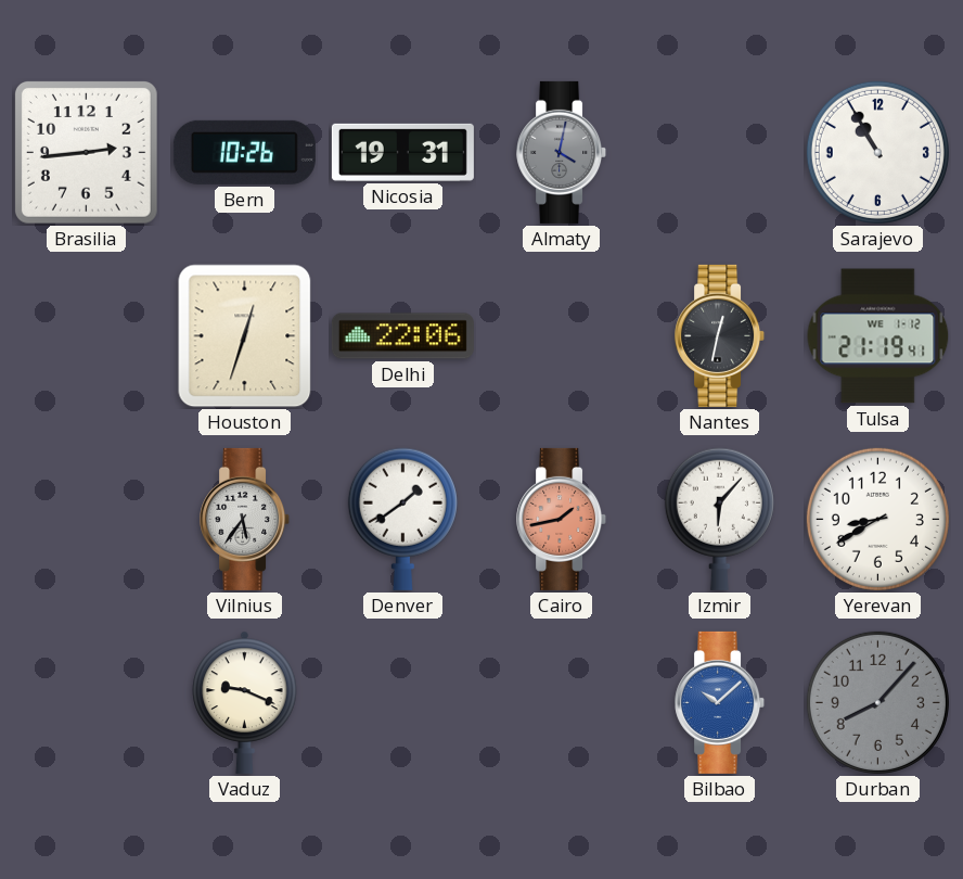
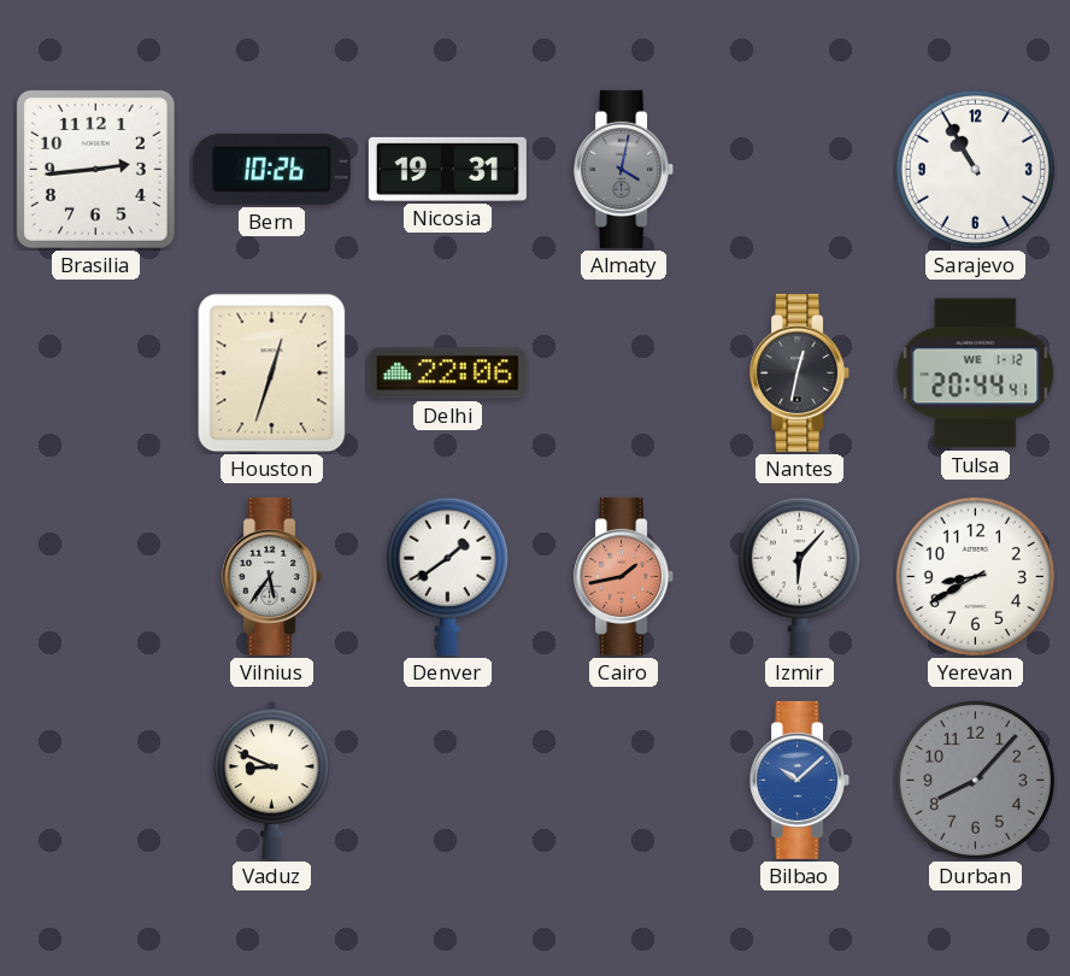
Tulsa: 21:19 -> 20:44 (976, 374)
Vaduz: 9:19 -> 8:49 (272, 780)
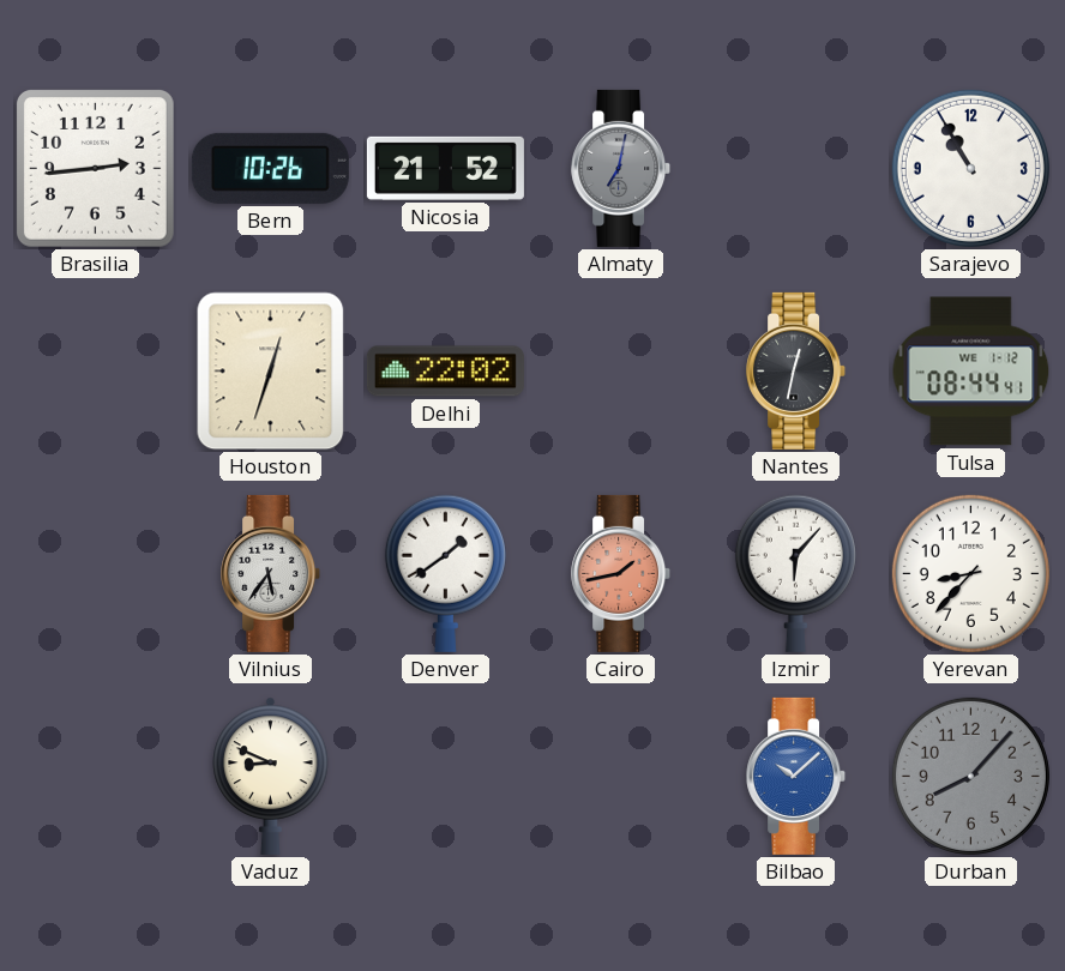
Nicosia: 19:31 -> 21:52 (445, 168)
Almaty: 4:02 -> 7:02 (621, 168)
Delhi: 22:06 -> 22:02 (445, 372)
Tulsa: 20:44 -> 08:44 (971, 372)
Yerevan: 8:40 -> 8:37 (970, 573)
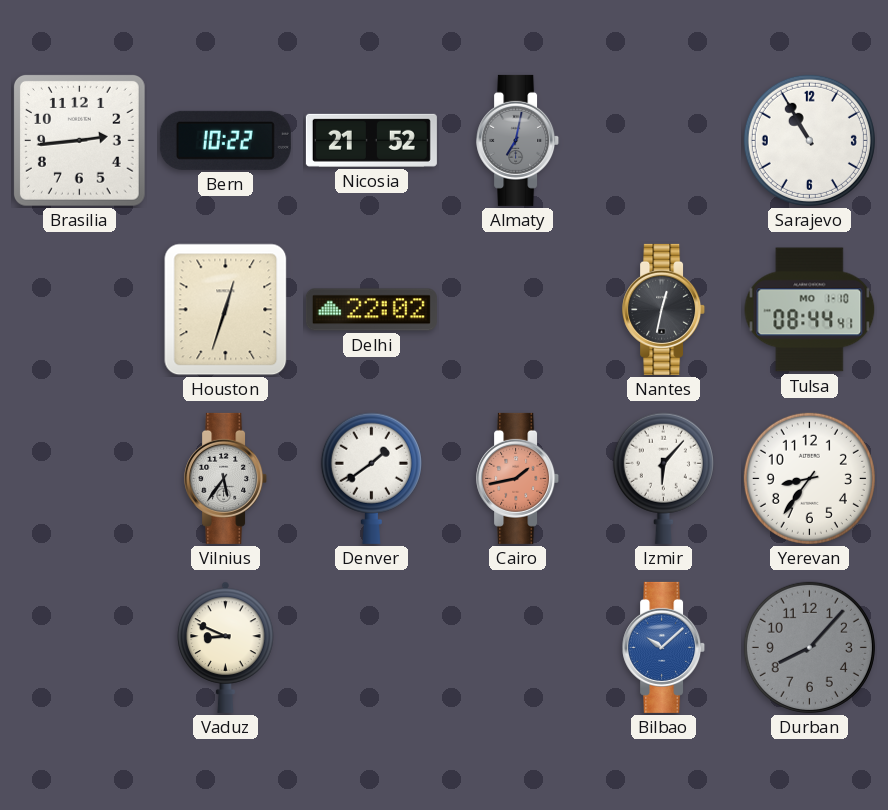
Bern: 10:26 -> 10:22 (225, 140)
Tulsa date: WE 1-12 -> MO 1-10 (810, 310)
Yerevan: 8:37 -> 8:36 (809, 478)
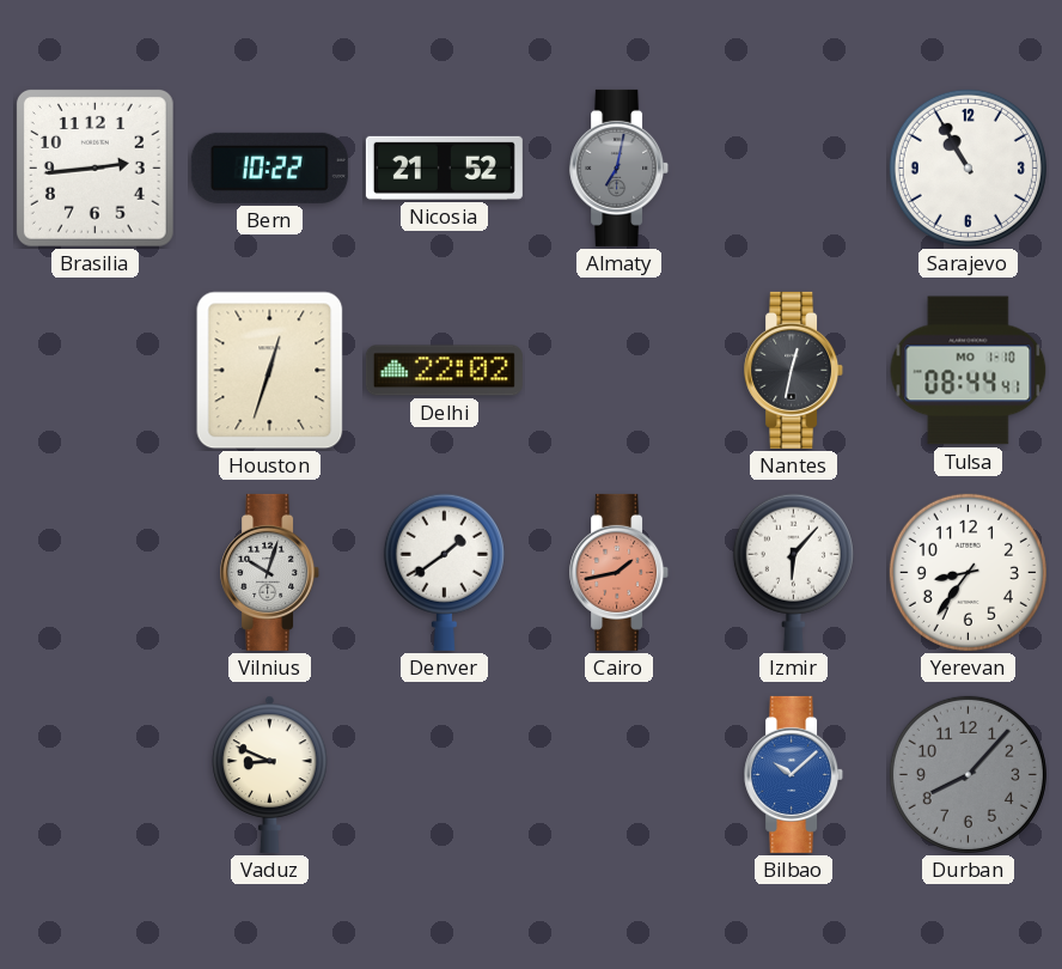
Vilnius: 5:36 -> 10:03 (270, 572)
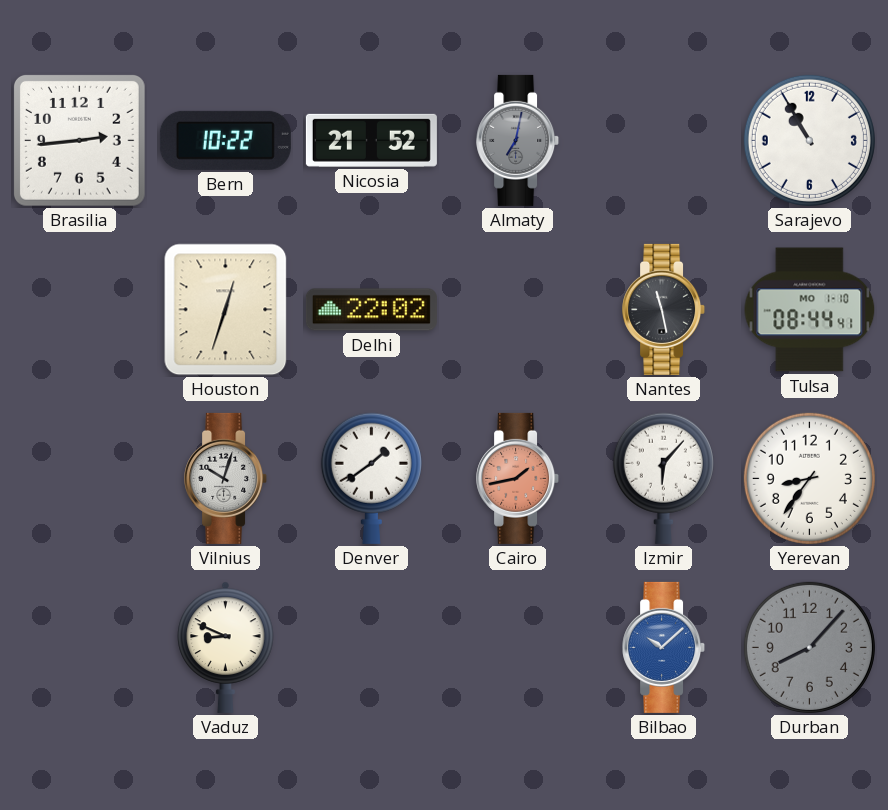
Nantes: 12:32 -> 11:28 (664, 309)
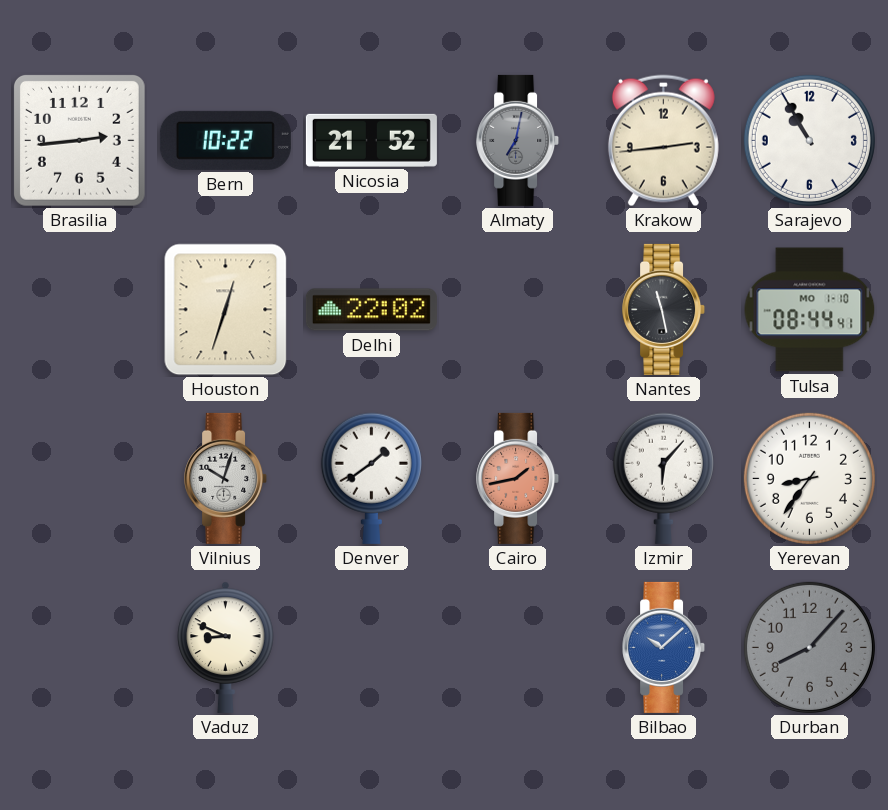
Krakow: none -> 2:44 (663, 141)
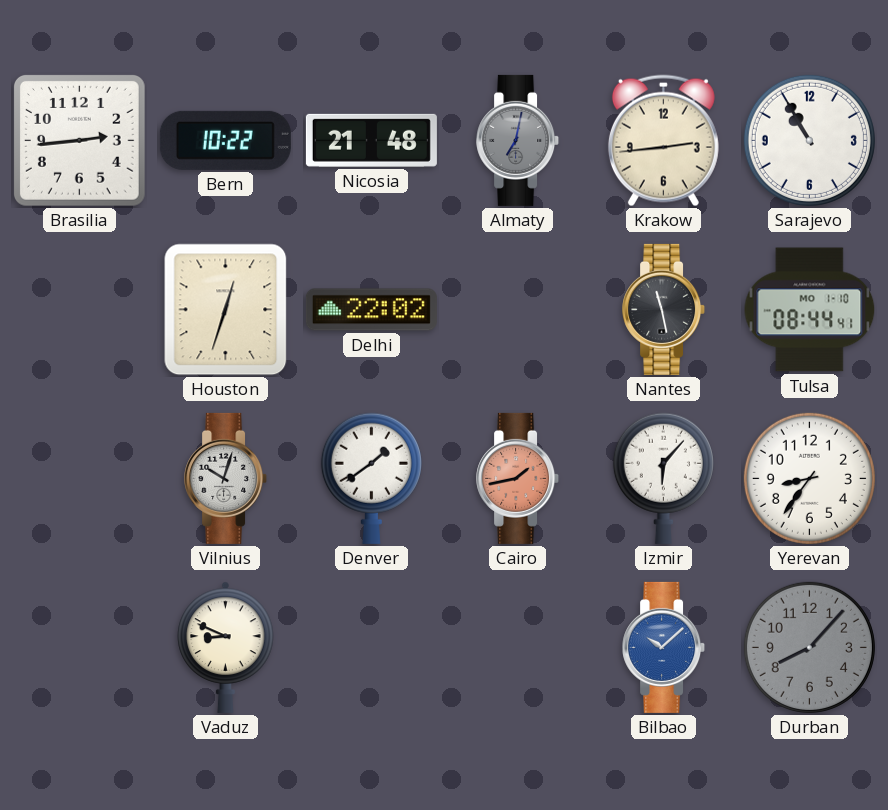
Nicosia: 21:52 -> 21:48 (371, 140)
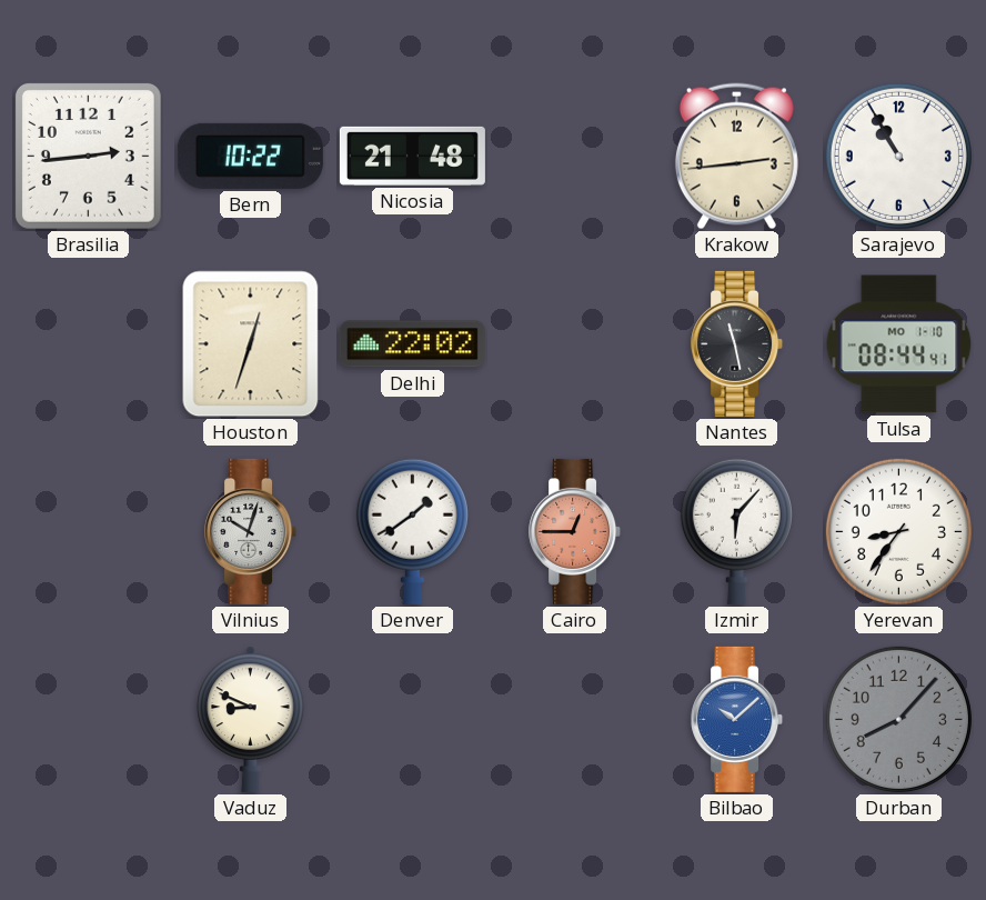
Almaty: 7:02 -> none (518, 140)
Cairo: 1:43 -> 12:45 (575, 531)
